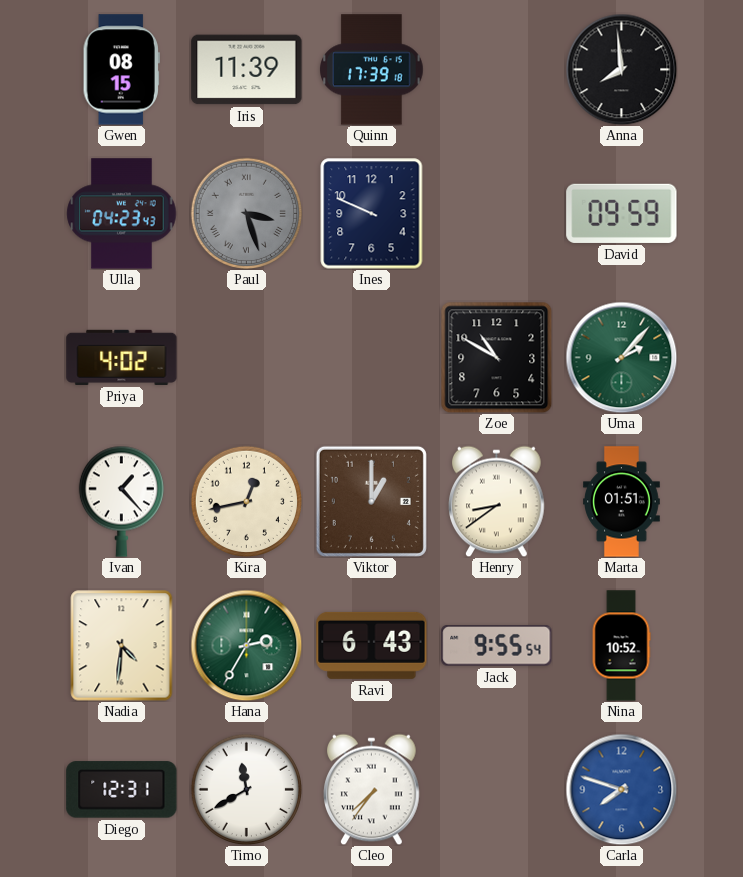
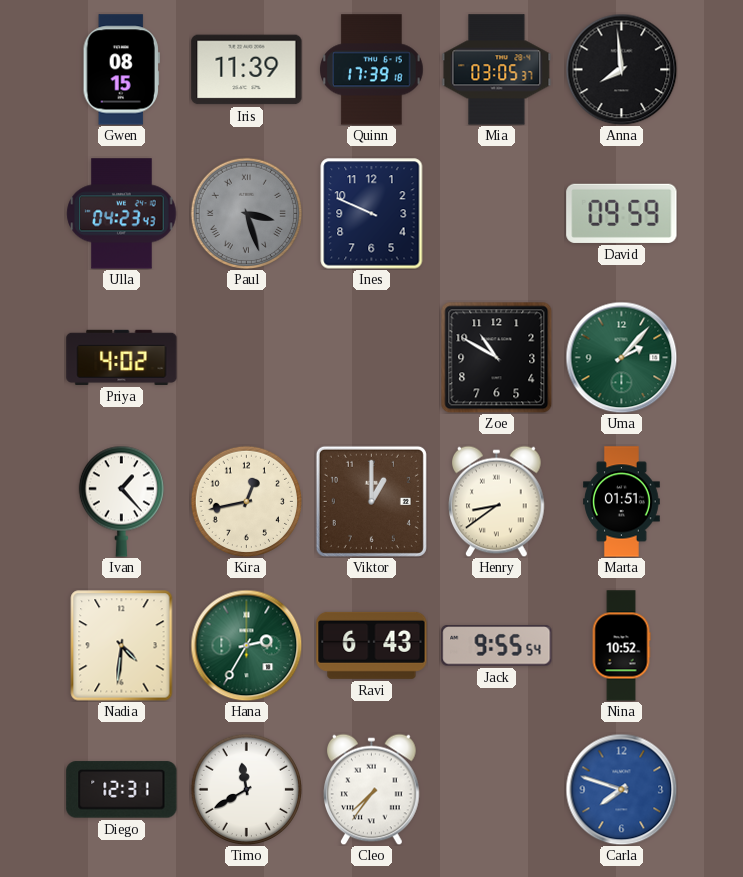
Mia: none -> 03:05 (497, 70)
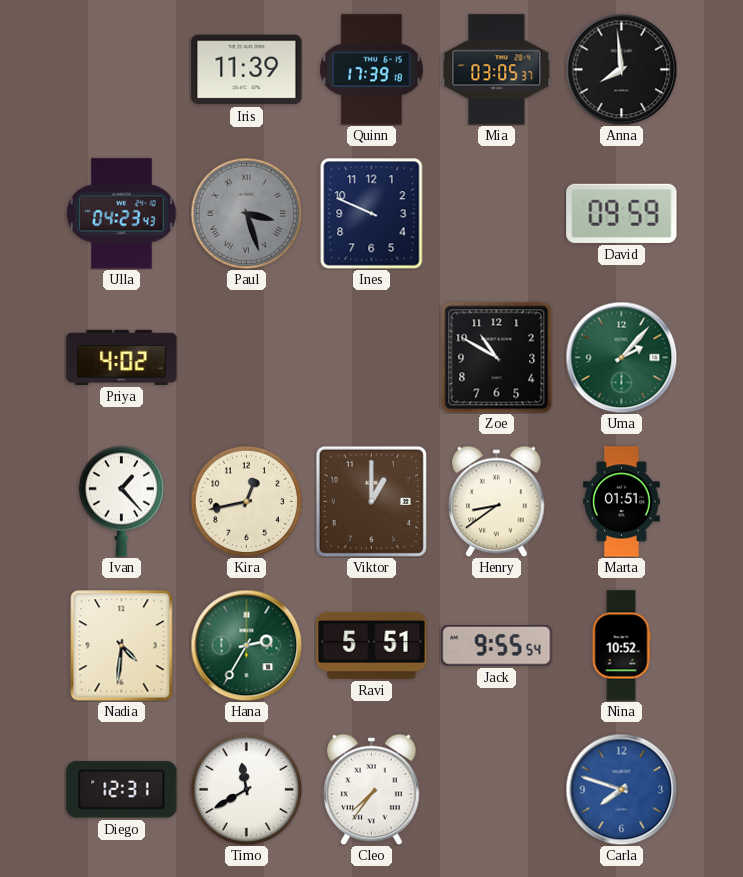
Gwen: 08:15 -> none (121, 70)
Ravi: 6:43 -> 5:51 (372, 645)
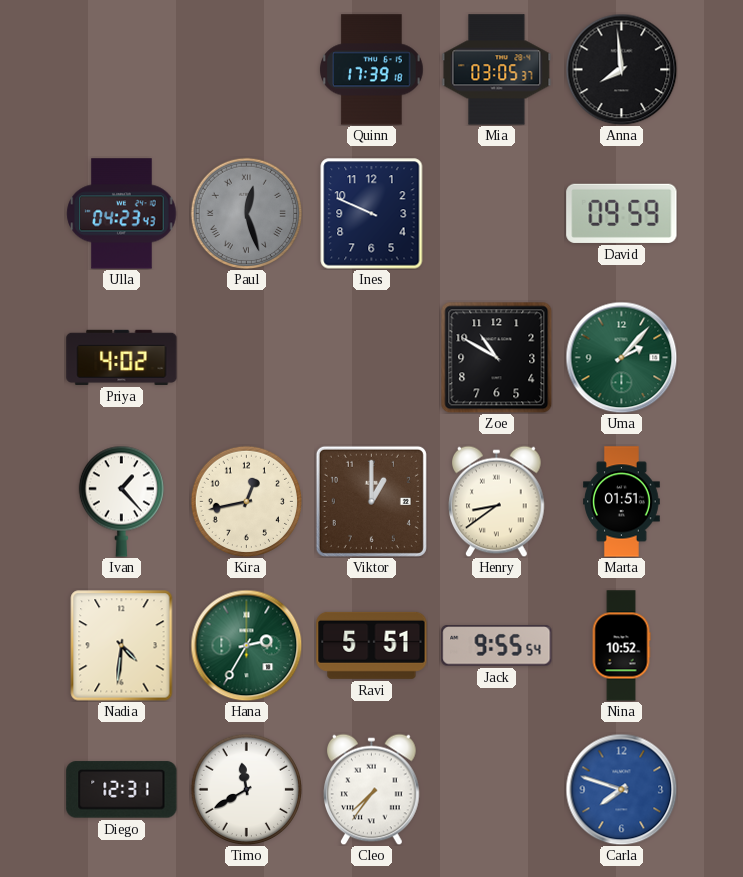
Iris: 11:39 -> none (247, 70)
Paul: 3:27 -> 12:27 (246, 213)
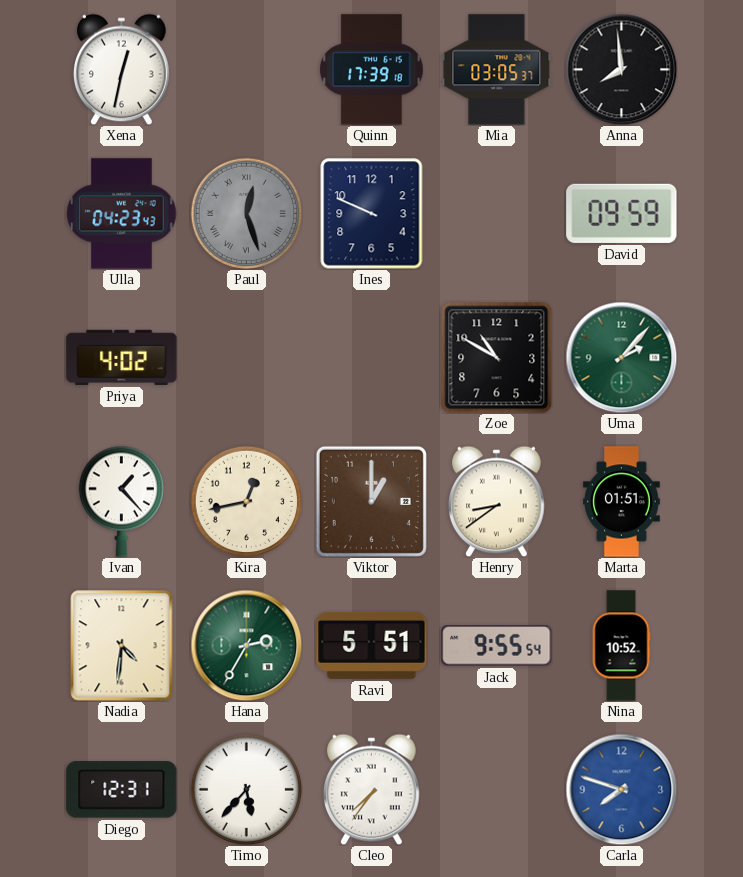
Xena: none -> 12:32 (122, 69)
Timo: 11:40 -> 5:37 (246, 789)
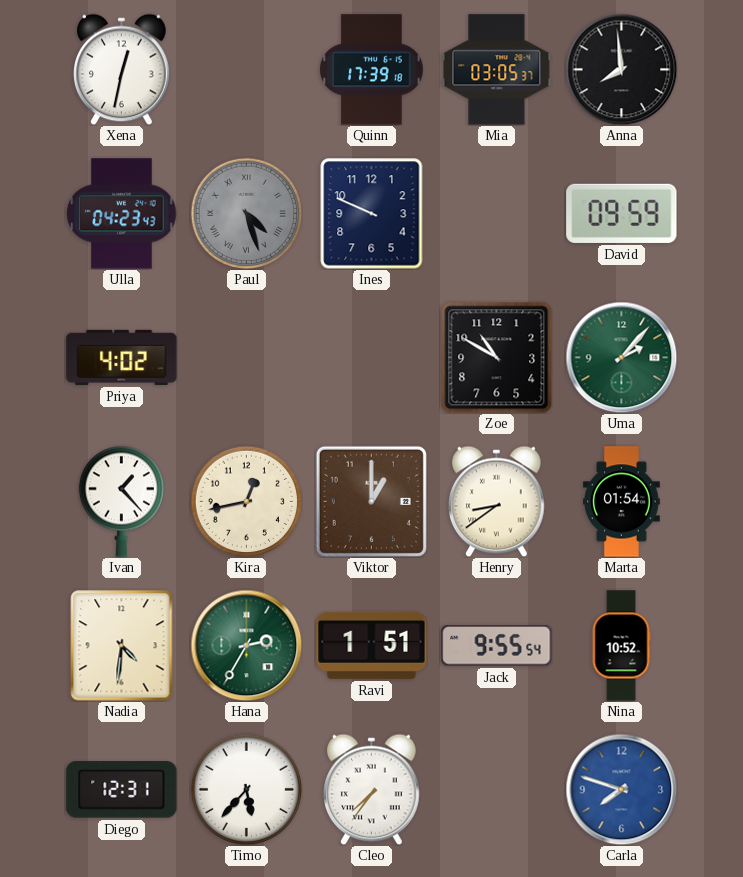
Paul: 12:27 -> 4:27 (246, 213)
Marta: 01:51 -> 01:54 (622, 502)
Ravi: 5:51 -> 1:51 (372, 645)
